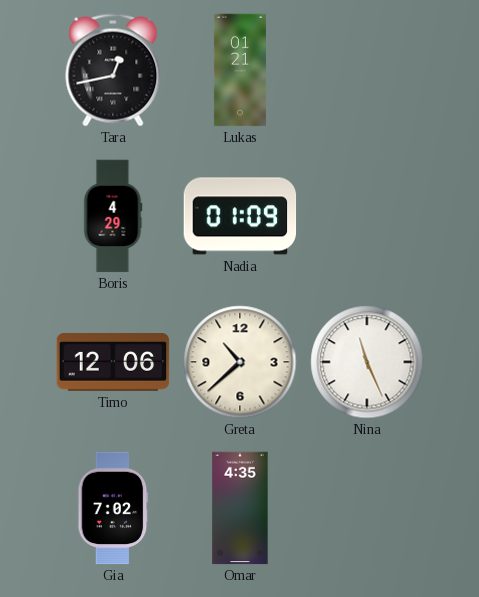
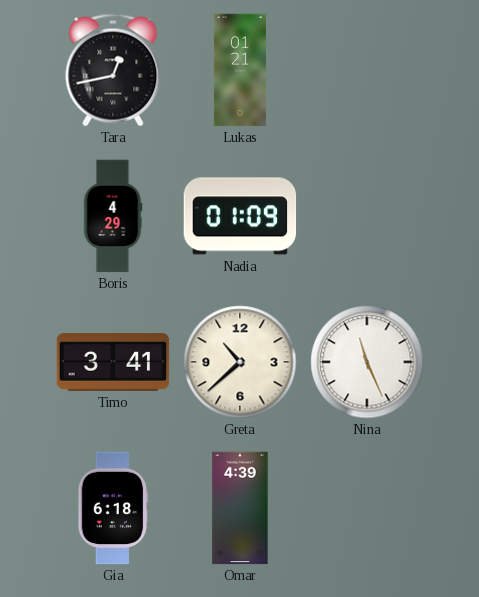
Timo: 12:06 -> 3:41 (113, 362)
Gia: 7:02 -> 6:18 (113, 508)
Omar: 4:35 -> 4:39 (240, 508)
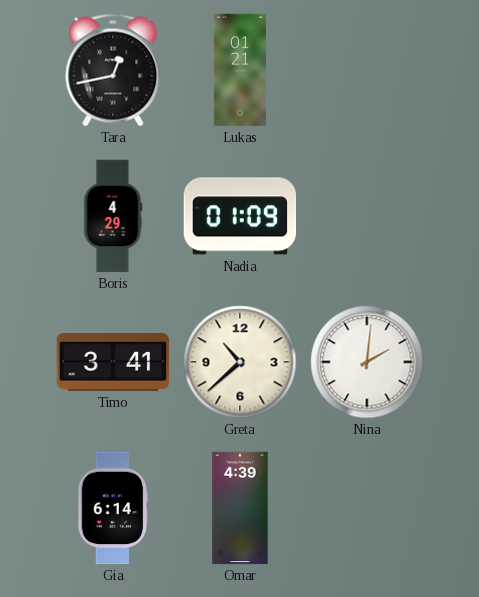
Nina: 11:26 -> 2:01 (367, 362)
Gia: 6:18 -> 6:14 (113, 508)
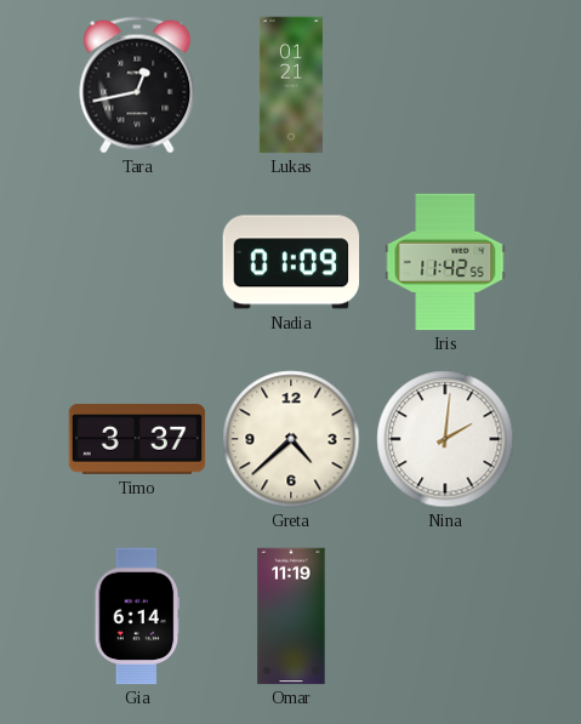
Boris: 4:29 -> none (113, 216)
Iris: none -> 11:42 (445, 262)
Timo: 3:41 -> 3:37 (137, 439)
Greta: 10:38 -> 4:38 (291, 439)
Omar: 4:39 -> 11:19 (291, 616)
